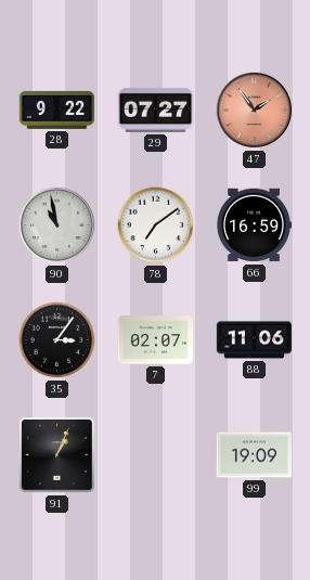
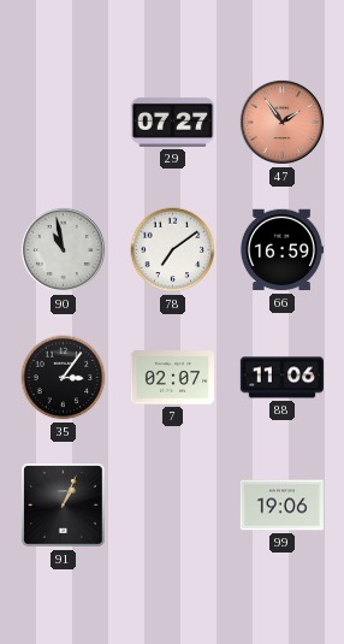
28: 9:22 -> none (56, 109)
99: 19:09 -> 19:06 (281, 506)
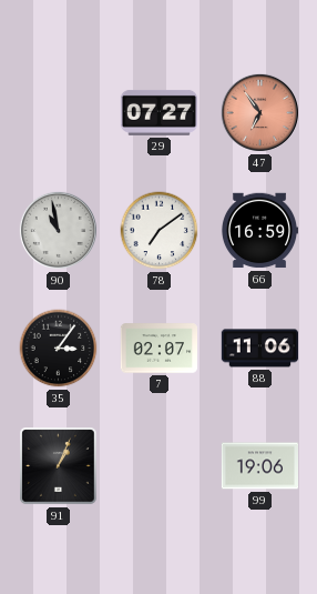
47: 1:54 -> 6:54 (259, 112)
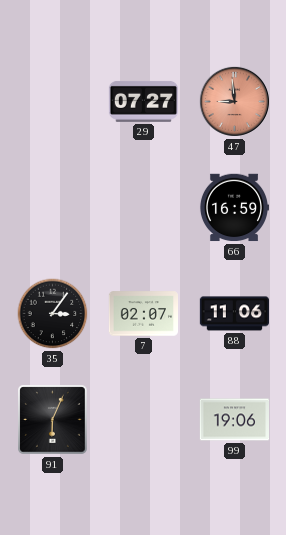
47: 6:54 -> 8:59 (234, 101)
90: 10:58 -> none (58, 230)
78: 7:09 -> none (160, 231)
91: 1:04 -> 6:04 (53, 420)
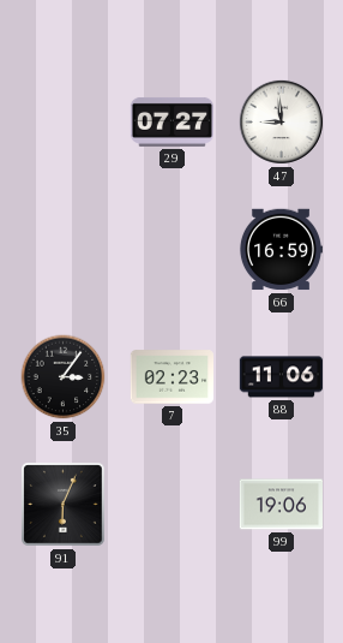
47 dial: salmon -> white (281, 121)
7: 02:07 -> 02:23 (171, 377)
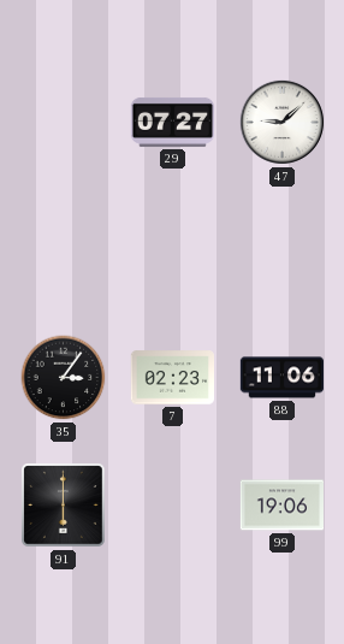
47: 8:59 -> 9:08 (281, 122)
66: 16:59 -> none (279, 250)
91: 6:04 -> 6:00 (64, 506)
